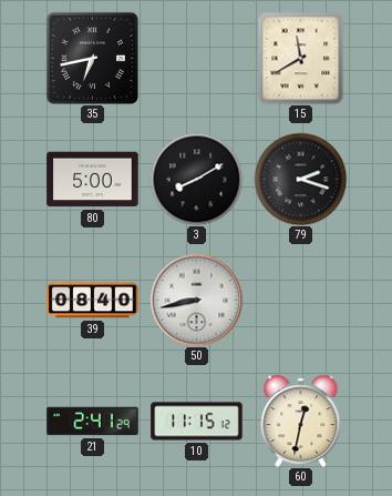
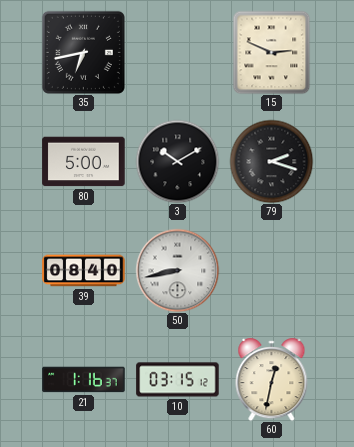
15: 11:40 -> 2:49 (272, 52)
3: 8:10 -> 10:10 (177, 161)
21: 2:41 -> 1:16 (84, 380)
10: 11:15 -> 03:15 (178, 380)
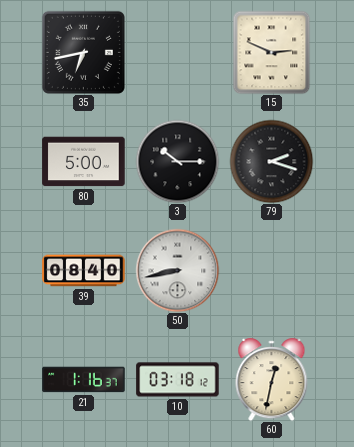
3: 10:10 -> 10:15 (177, 161)
10: 03:15 -> 03:18 (178, 380)
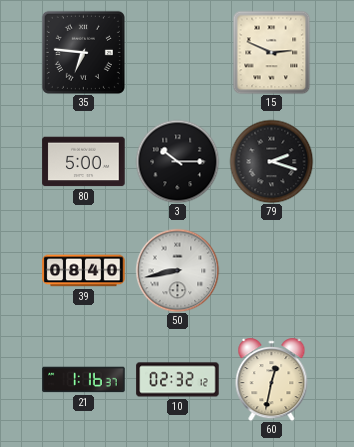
35: 6:43 -> 6:46 (83, 52)
10: 03:18 -> 02:32 (178, 380)
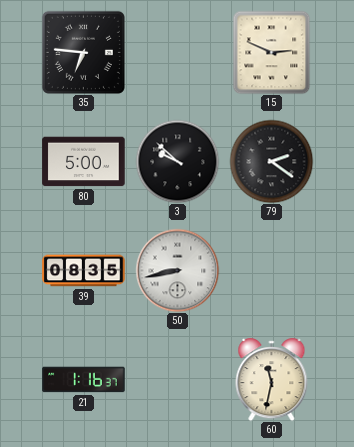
3: 10:15 -> 9:52 (177, 161)
79: 2:18 -> 2:21 (271, 161)
39: 08:40 -> 08:35 (84, 271)
10: 02:32 -> none (178, 380)
60: 12:32 -> 11:32 (272, 380)
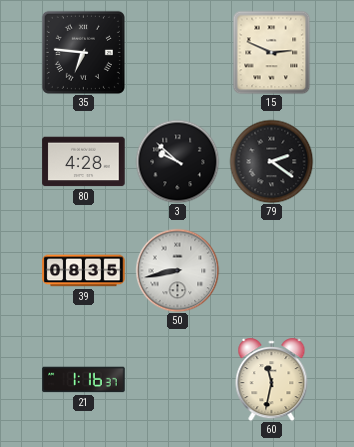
80: 5:00 -> 4:28 (84, 162)
